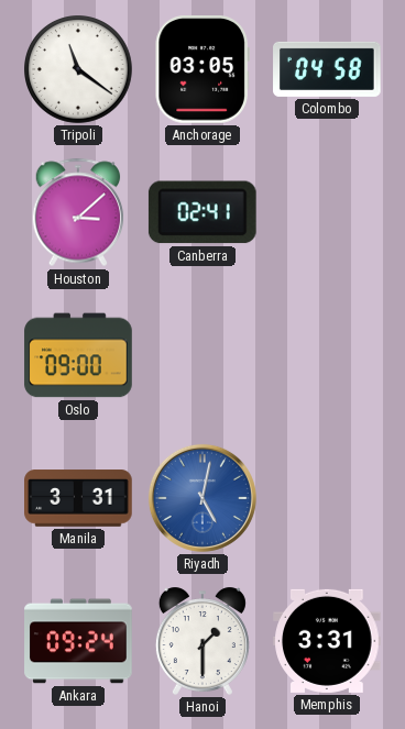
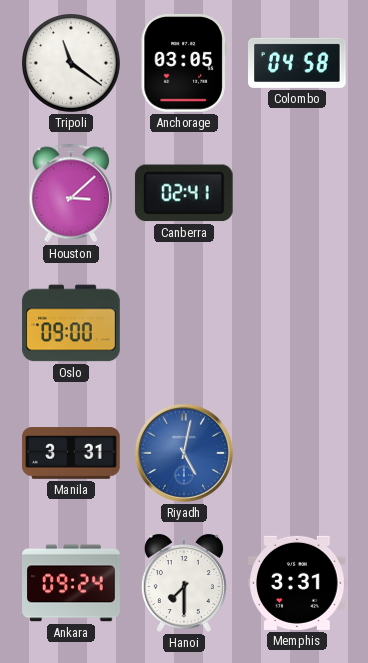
Hanoi: 1:30 -> 7:30 (184, 583)
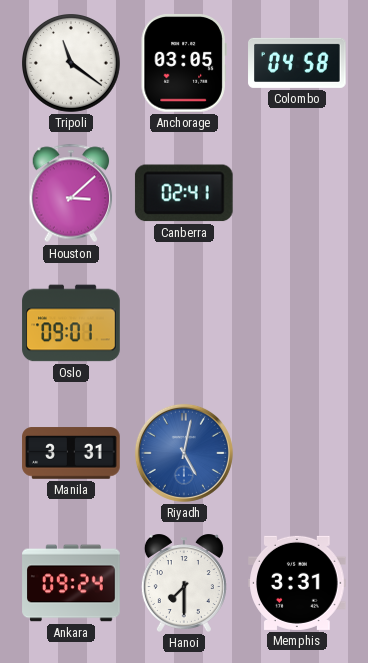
Oslo: 09:00 -> 09:01 (71, 323)
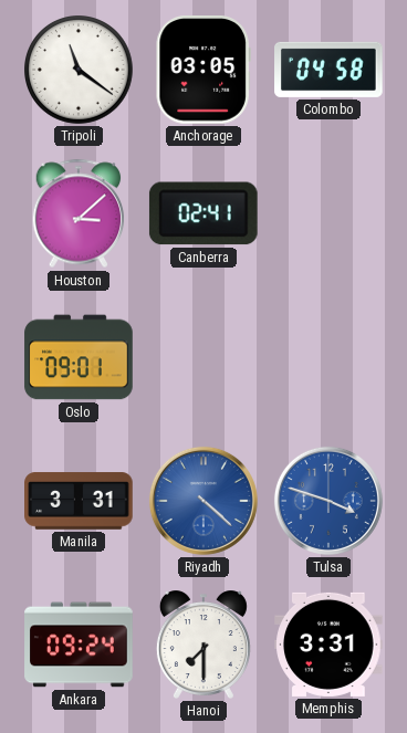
Riyadh: 5:02 -> 4:22 (203, 501)
Tulsa: none -> 3:48 (328, 501)
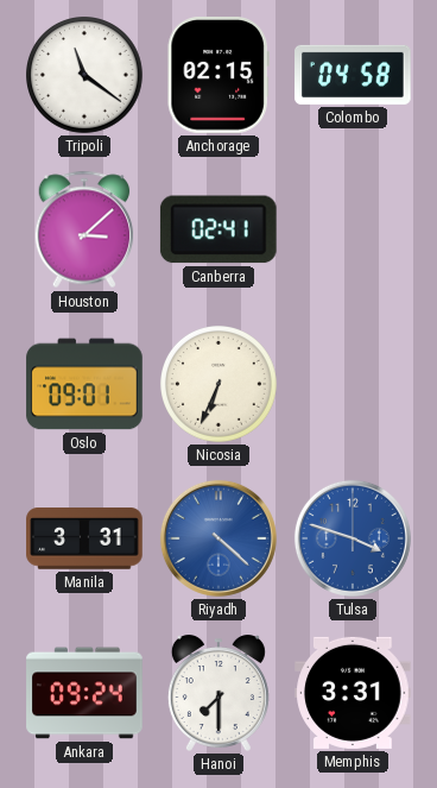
Anchorage: 03:05 -> 02:15 (218, 76)
Nicosia: none -> 6:34 (220, 385)
